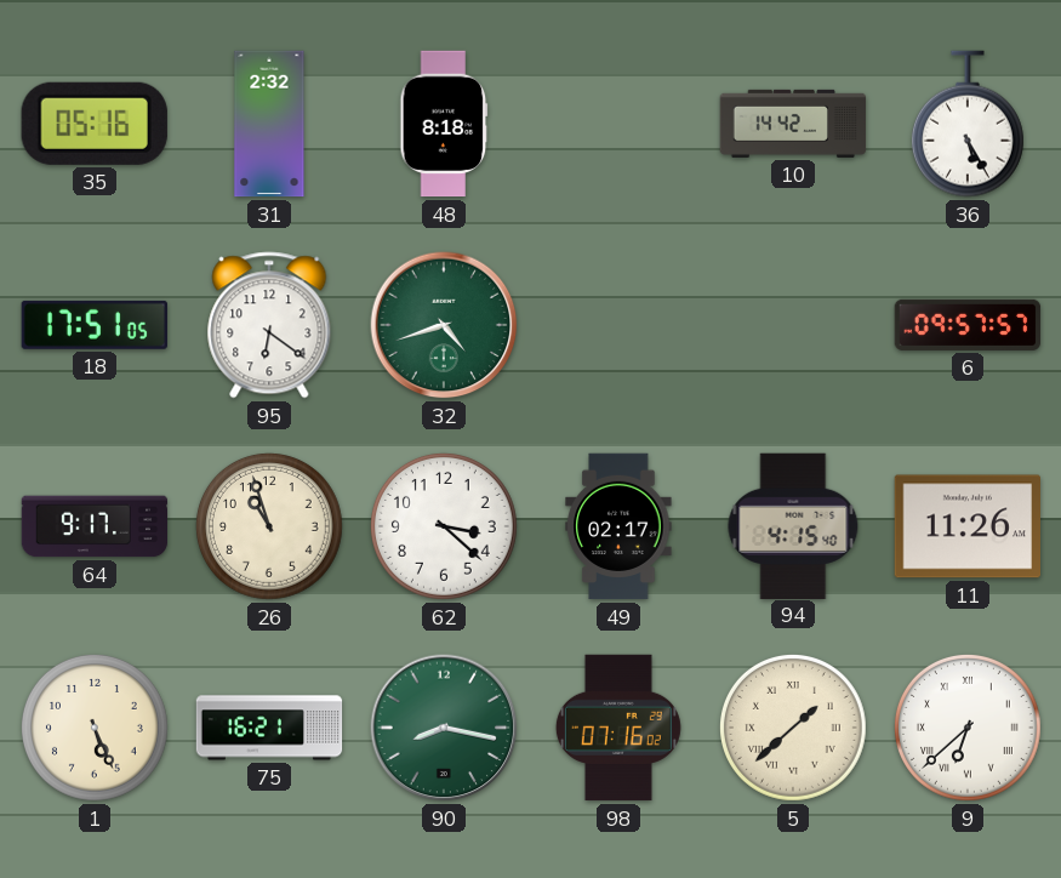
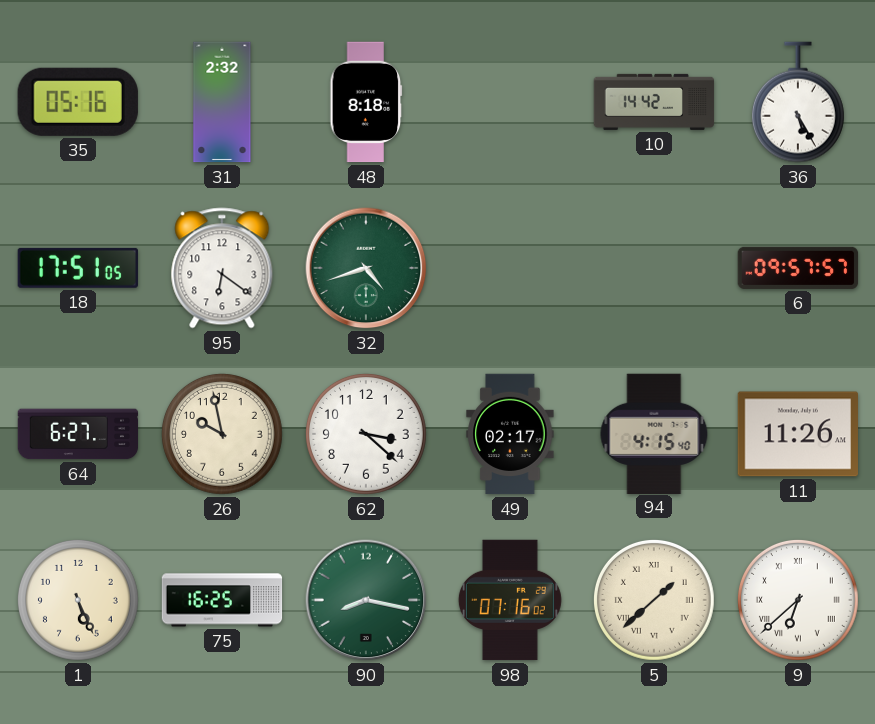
64: 9:17 -> 6:27 (78, 434)
26: 10:57 -> 9:58 (222, 434)
75: 16:21 -> 16:25 (222, 600)
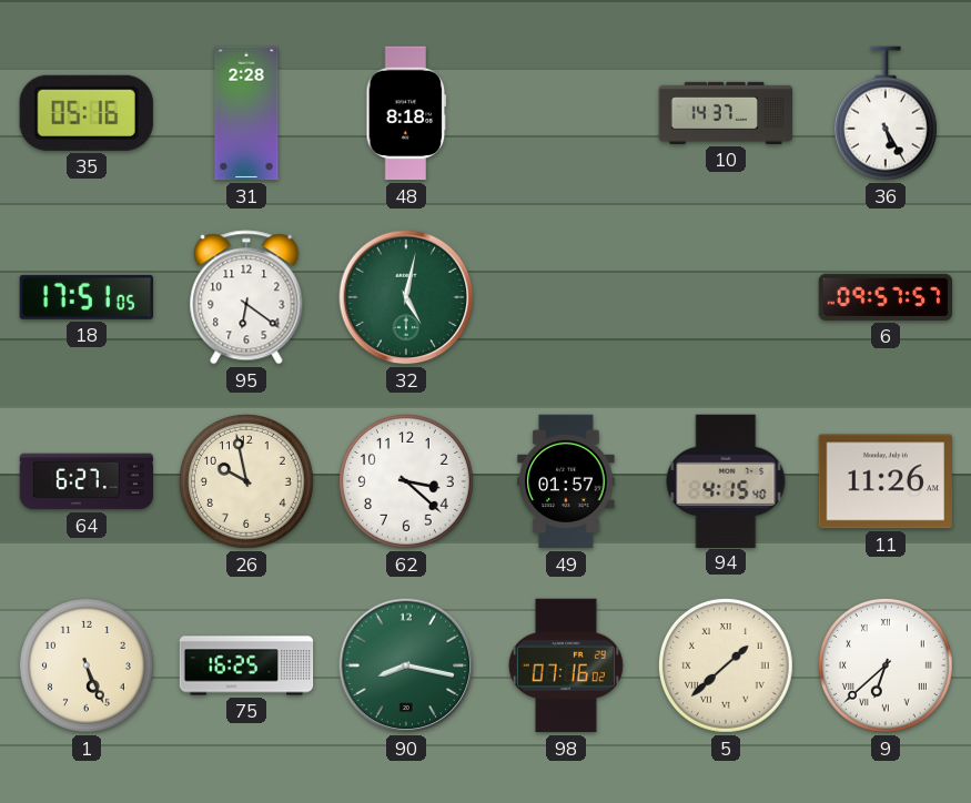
31: 2:32 -> 2:28 (246, 113)
10: 14:42 -> 14:37 (726, 113)
32: 4:42 -> 5:02 (406, 297)
49: 02:17 -> 01:57 (566, 481)
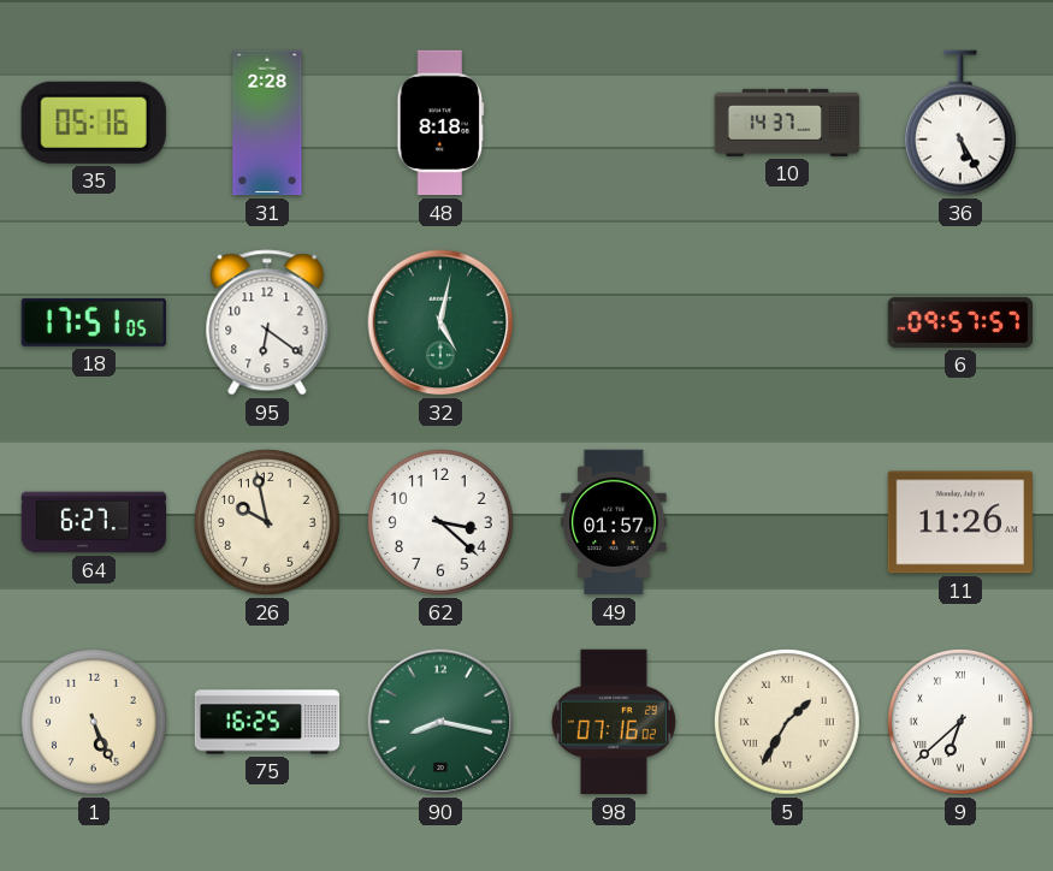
94: 4:15 -> none (726, 480)
5: 1:38 -> 1:35 (787, 722)
